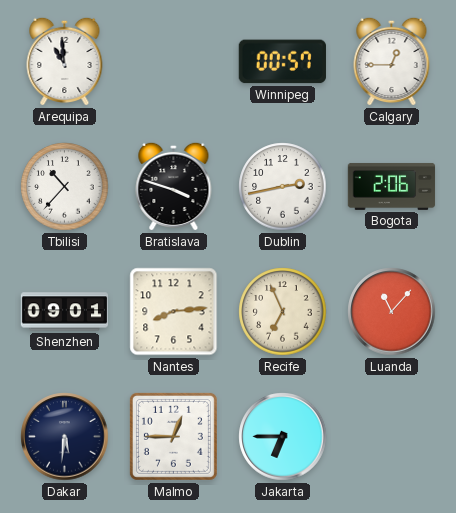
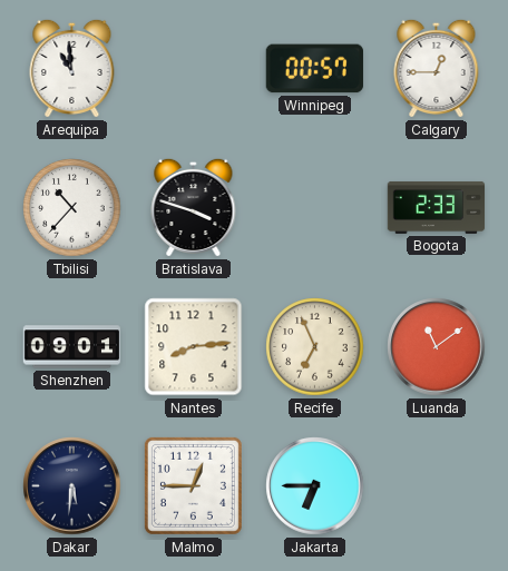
Dublin: 2:43 -> none (283, 187)
Bogota: 2:06 -> 2:33 (437, 207)
Luanda: 11:07 -> 11:09 (437, 347)
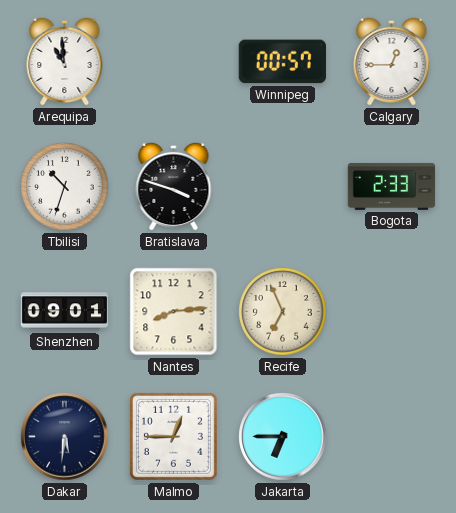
Tbilisi: 10:37 -> 10:33 (65, 187)
Luanda: 11:09 -> none (437, 347)
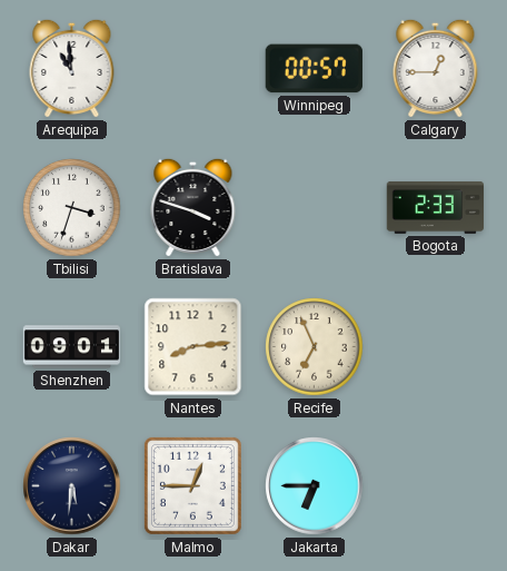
Tbilisi: 10:33 -> 3:33 (72, 208)
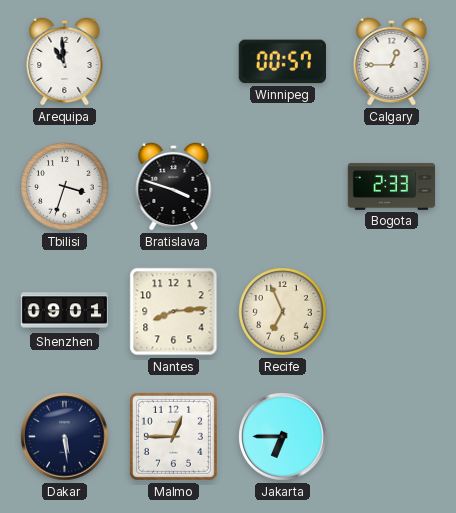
Dakar: 5:31 -> 5:29 (65, 437)
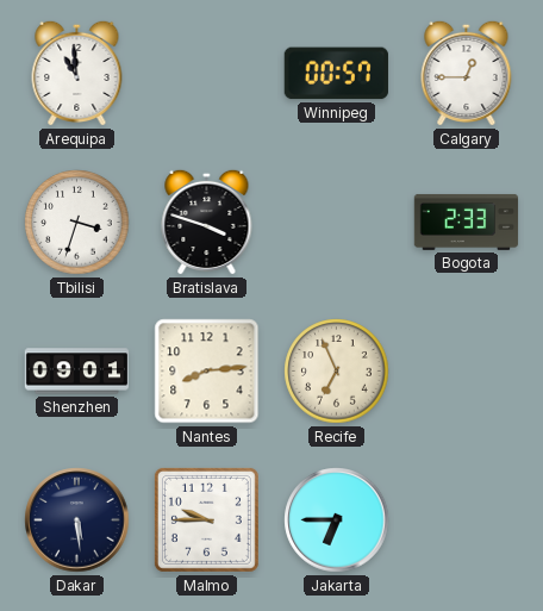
Malmo: 12:45 -> 9:45 (206, 519)
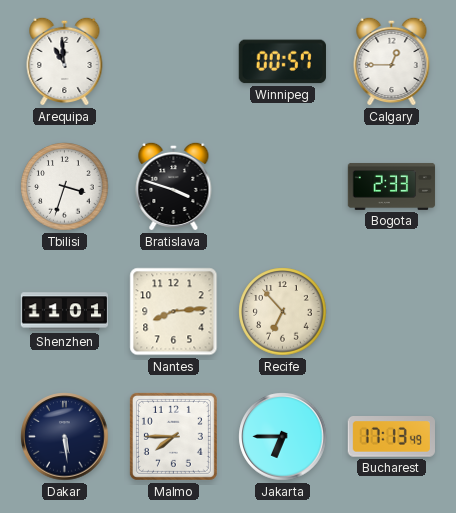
Shenzhen: 09:01 -> 11:01 (65, 312)
Recife: 6:56 -> 6:53 (283, 312)
Malmo: 9:45 -> 7:45 (173, 436)
Bucharest: none -> 17:13 (391, 437)
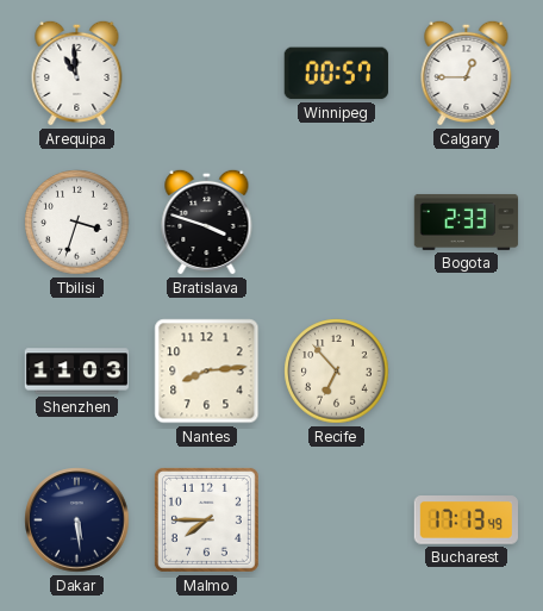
Shenzhen: 11:01 -> 11:03 (77, 372)
Jakarta: 6:45 -> none (283, 437)
